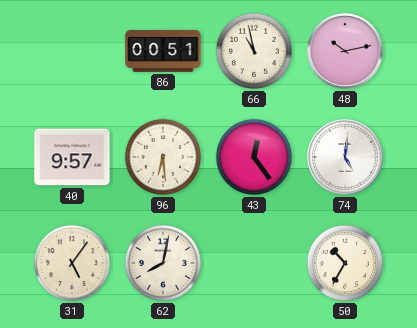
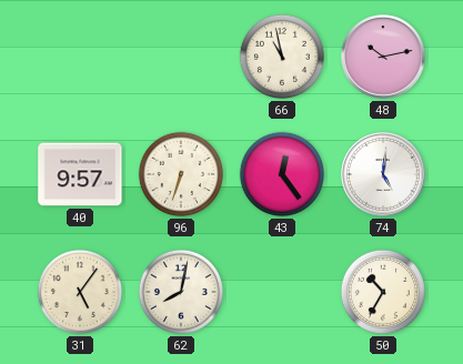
86: 00:51 -> none (163, 51)
96: 6:29 -> 6:33 (181, 174)
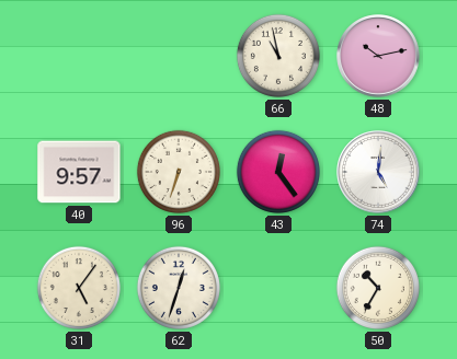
62: 8:02 -> 12:33 (179, 288)
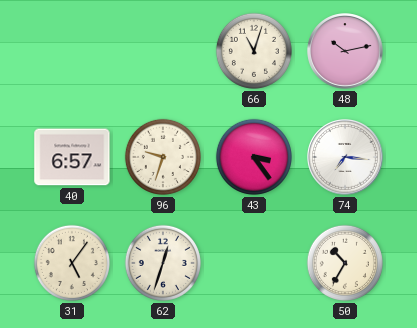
66: 10:58 -> 11:03 (254, 51)
40: 9:57 -> 6:57 (72, 157)
96: 6:33 -> 9:33 (163, 157)
43: 12:24 -> 3:24 (254, 157)
74: 5:01 -> 7:16 (345, 157)
